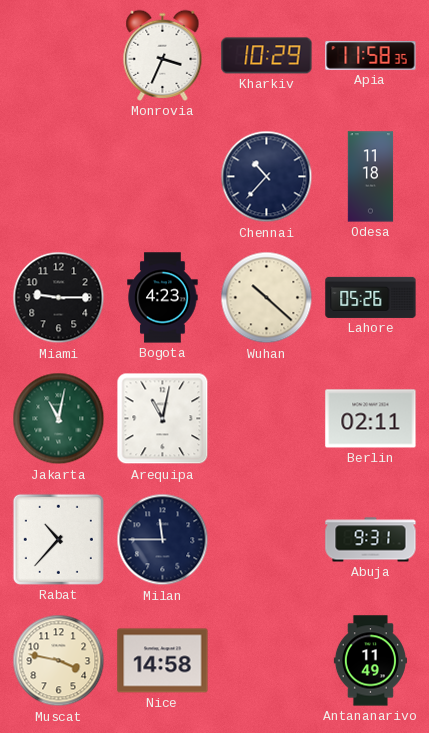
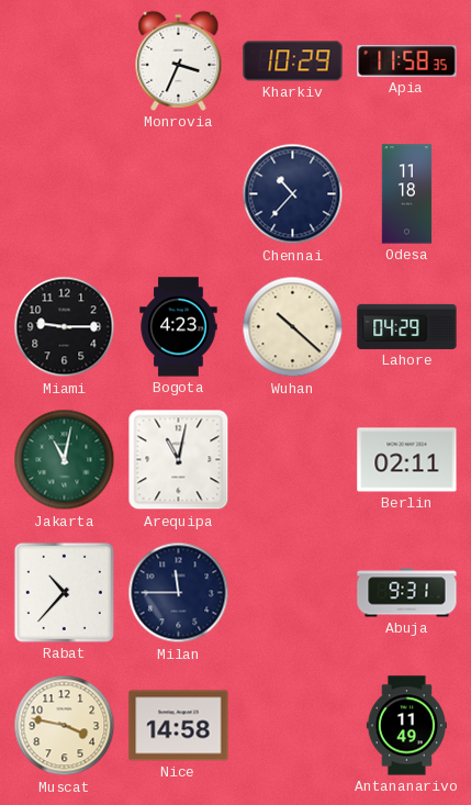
Lahore: 05:26 -> 04:29 (407, 326)
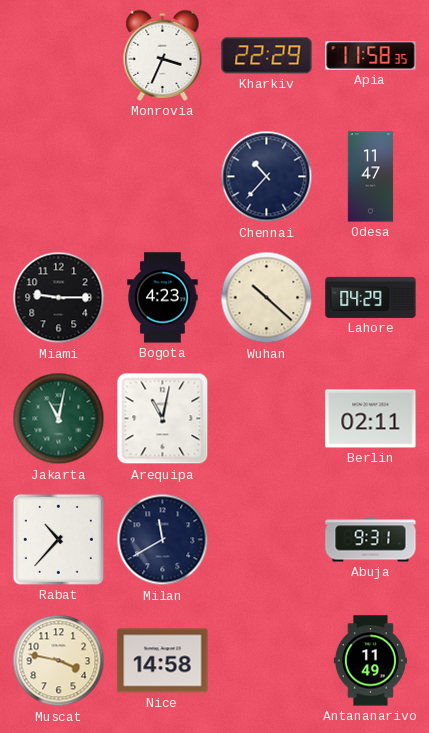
Kharkiv: 10:29 -> 22:29 (267, 56)
Odesa: 11:18 -> 11:47 (371, 177)
Milan: 11:45 -> 11:40 (163, 540)
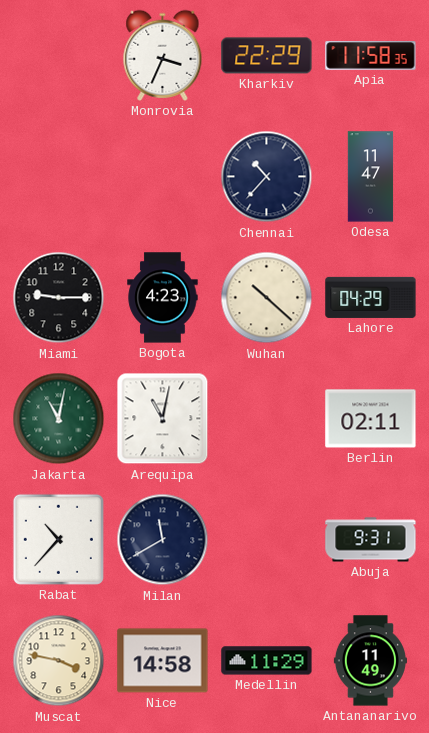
Medellin: none -> 11:29 (267, 661)
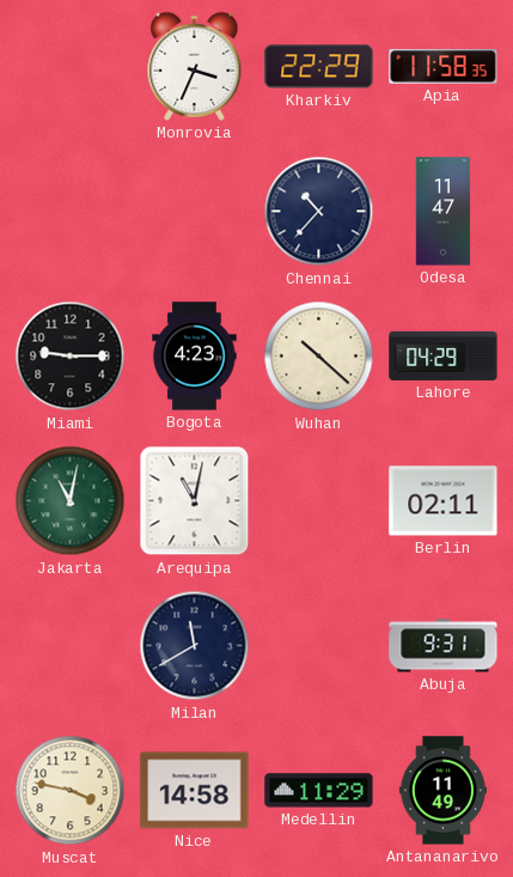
Rabat: 10:37 -> none (58, 539)
